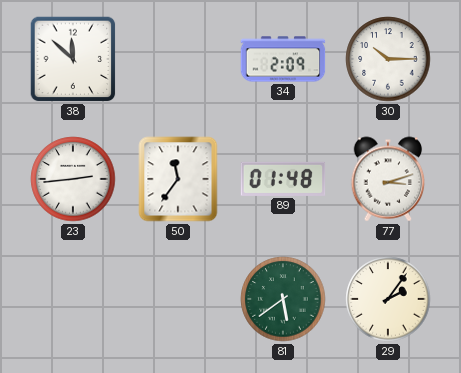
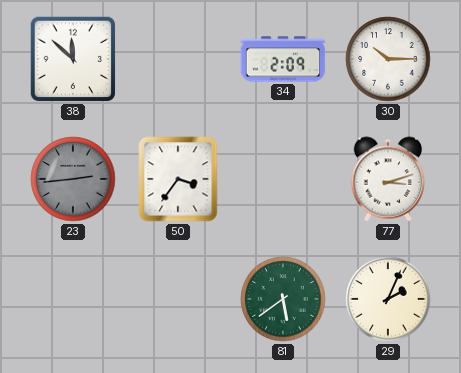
23 dial: white -> grey (73, 179)
50: 11:36 -> 3:36 (178, 179)
89: 01:48 -> none (283, 179)
29: 2:06 -> 2:04 (388, 299)
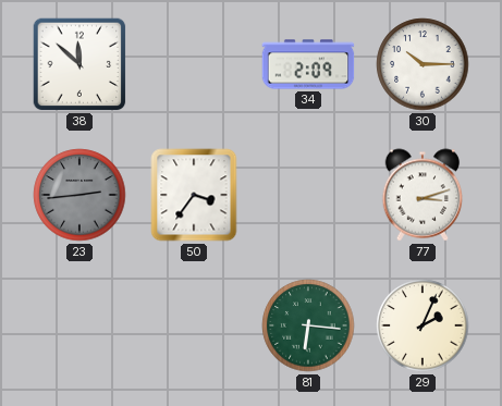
81: 5:39 -> 6:16 (308, 325)
